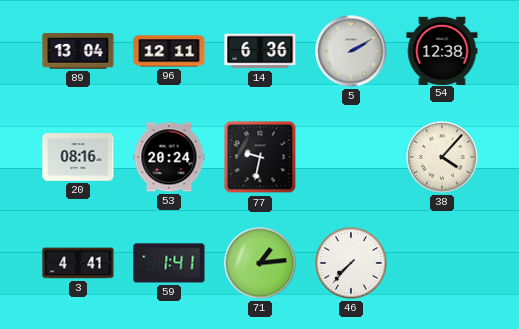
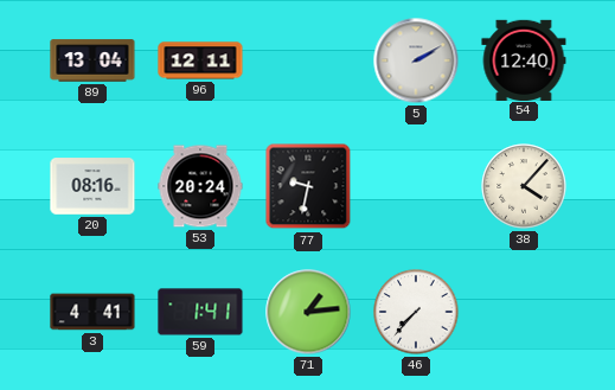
14: 6:36 -> none (260, 51)
54: 12:38 -> 12:40 (524, 59)
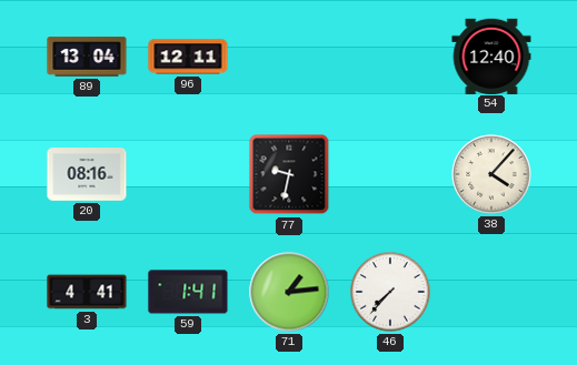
5: 2:10 -> none (416, 60)
53: 20:24 -> none (200, 186)
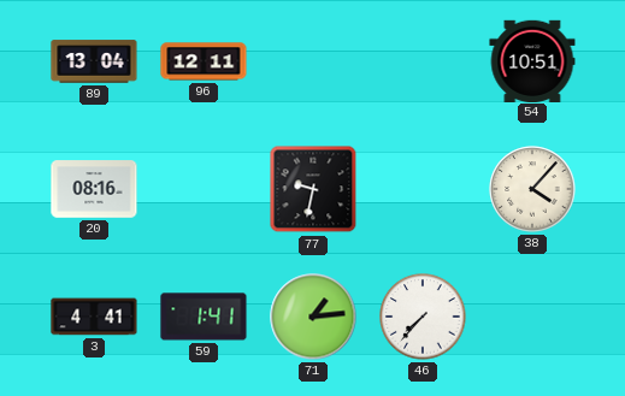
54: 12:40 -> 10:51 (532, 60)
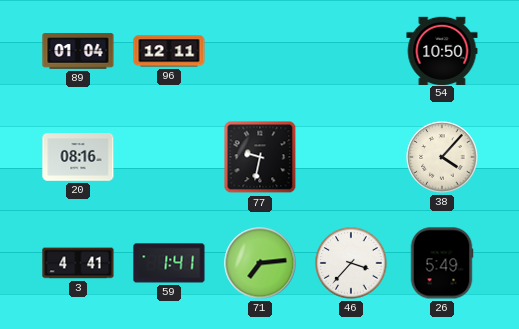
89: 13:04 -> 01:04 (78, 51)
54: 10:51 -> 10:50 (442, 50)
71: 1:14 -> 7:14 (260, 263)
46: 7:37 -> 3:37 (351, 263)
26: none -> 5:49 (442, 263)
